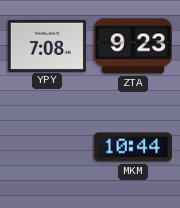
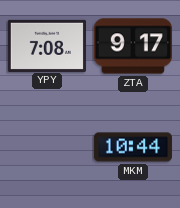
ZTA: 9:23 -> 9:17 (133, 46)
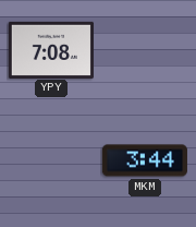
ZTA: 9:17 -> none (133, 46)
MKM: 10:44 -> 3:44 (145, 160)
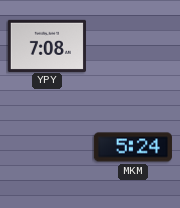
MKM: 3:44 -> 5:24 (133, 147)
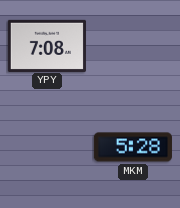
MKM: 5:24 -> 5:28 (133, 147)
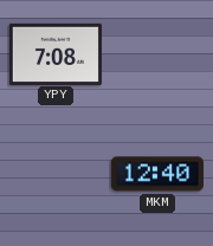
MKM: 5:28 -> 12:40 (157, 174)
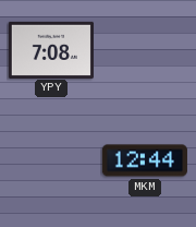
MKM: 12:40 -> 12:44 (145, 160)
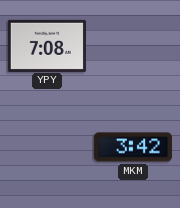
MKM: 12:44 -> 3:42 (133, 147)
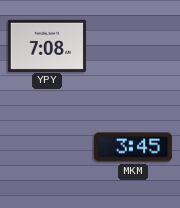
MKM: 3:42 -> 3:45 (133, 147)
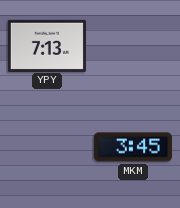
YPY: 7:08 -> 7:13 (47, 45)
